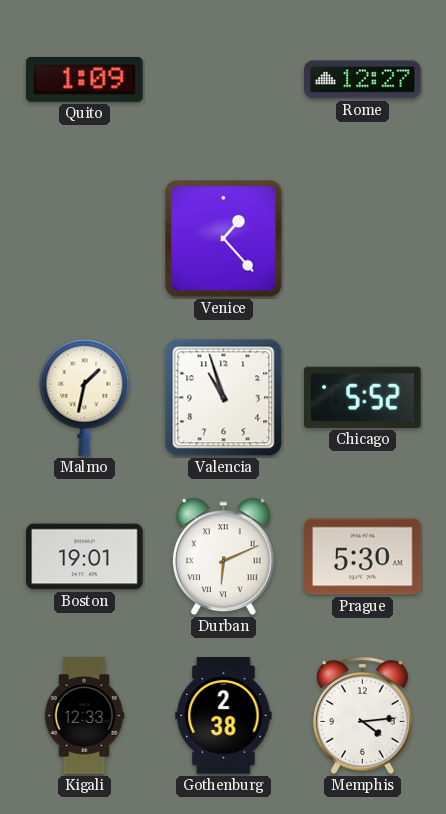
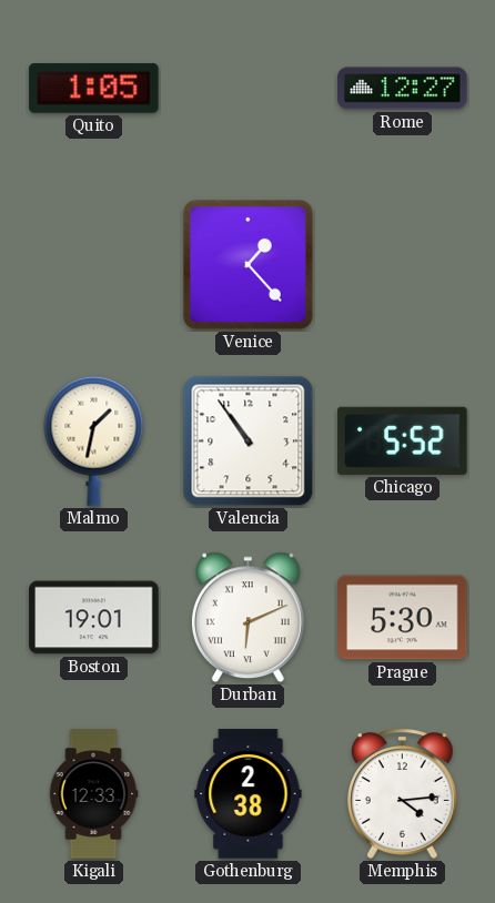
Quito: 1:09 -> 1:05 (94, 88)
Valencia: 10:57 -> 10:54 (249, 442)
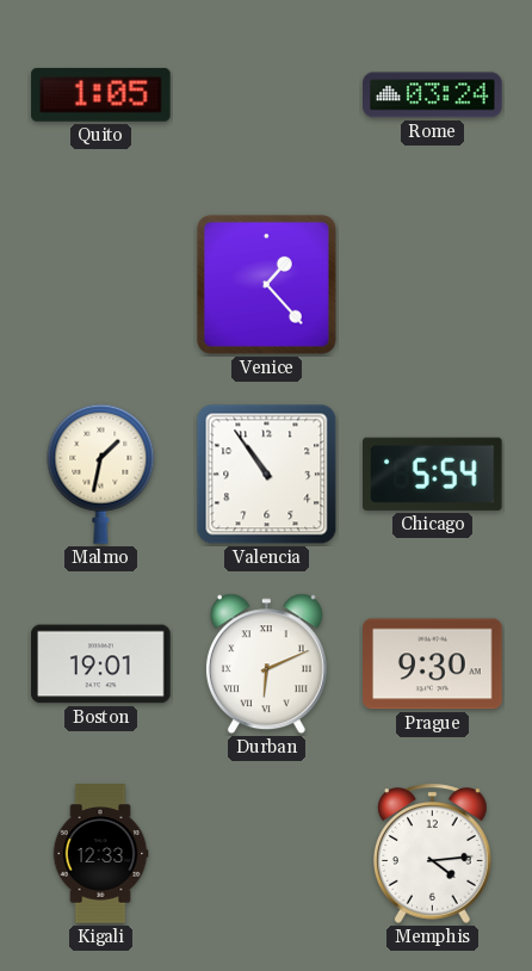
Rome: 12:27 -> 03:24 (433, 95)
Chicago: 5:52 -> 5:54 (433, 474)
Prague: 5:30 -> 9:30 (433, 664)
Gothenburg: 2:38 -> none (249, 794)
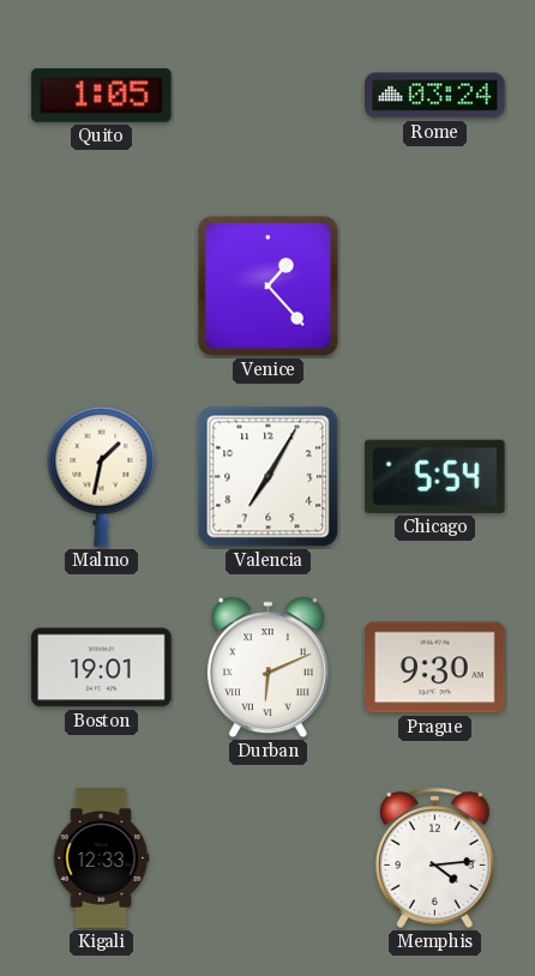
Valencia: 10:54 -> 7:05 (269, 477)
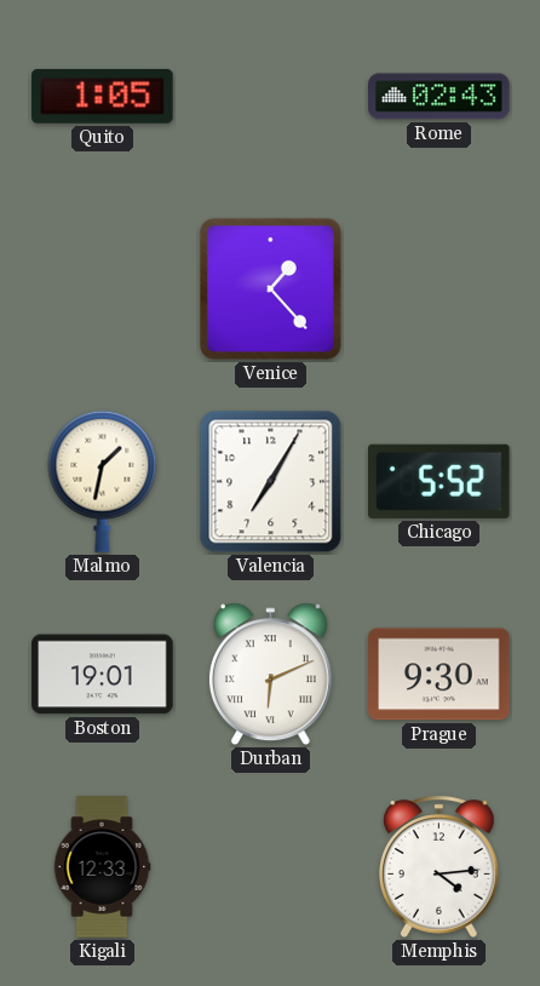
Rome: 03:24 -> 02:43 (440, 97)
Chicago: 5:54 -> 5:52 (440, 481)
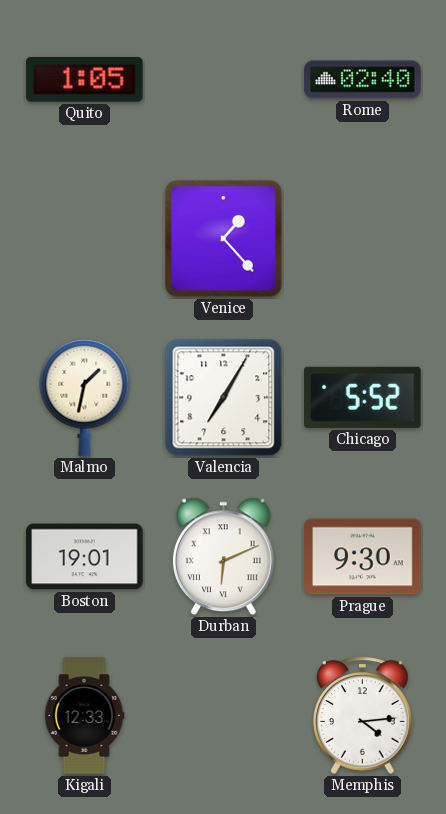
Rome: 02:43 -> 02:40 (363, 80)
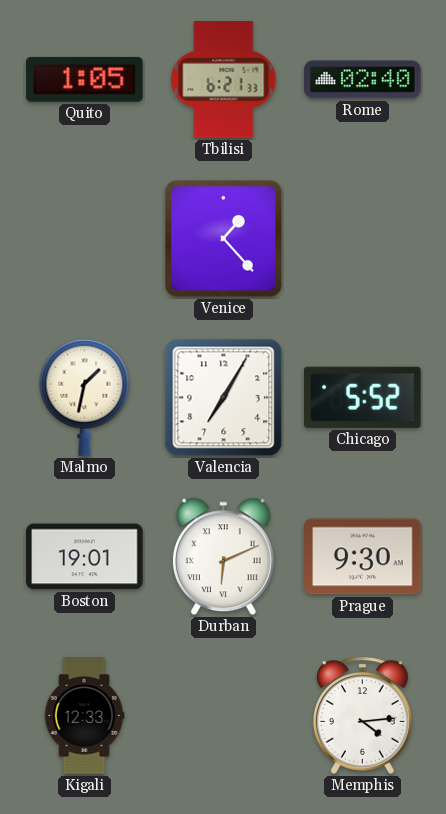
Tbilisi: none -> 6:21 (224, 80)
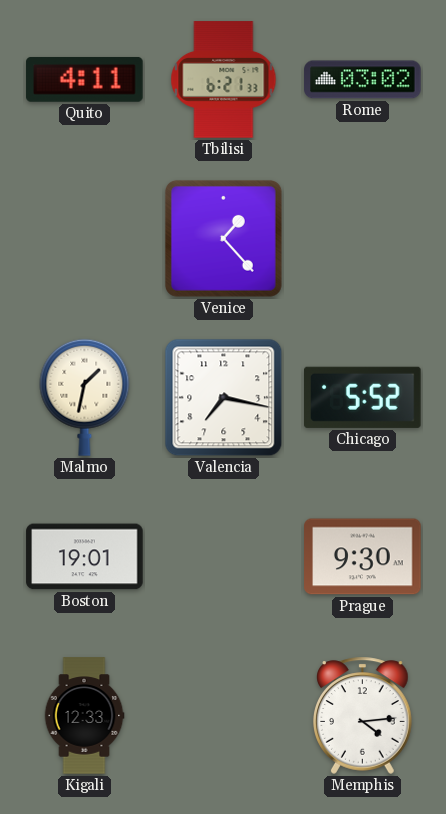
Quito: 1:05 -> 4:11 (85, 79)
Rome: 02:40 -> 03:02 (363, 80)
Valencia: 7:05 -> 7:17 (224, 398)
Durban: 6:11 -> none (223, 557)
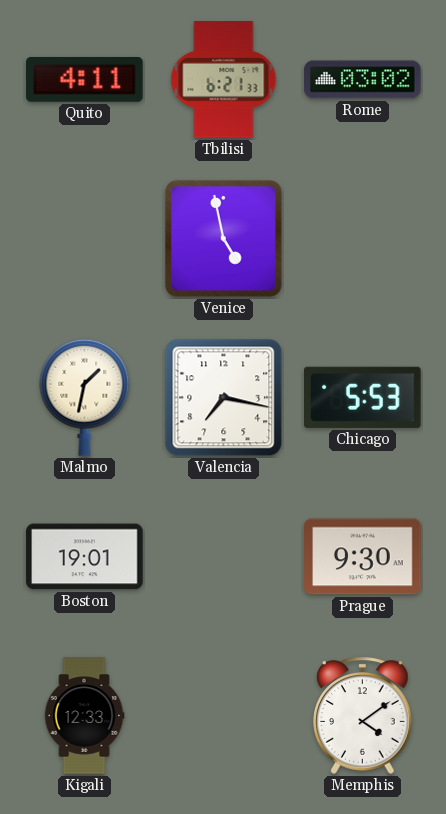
Venice: 1:23 -> 4:58 (223, 238)
Chicago: 5:52 -> 5:53 (363, 397)
Memphis: 4:14 -> 4:09 (363, 715)
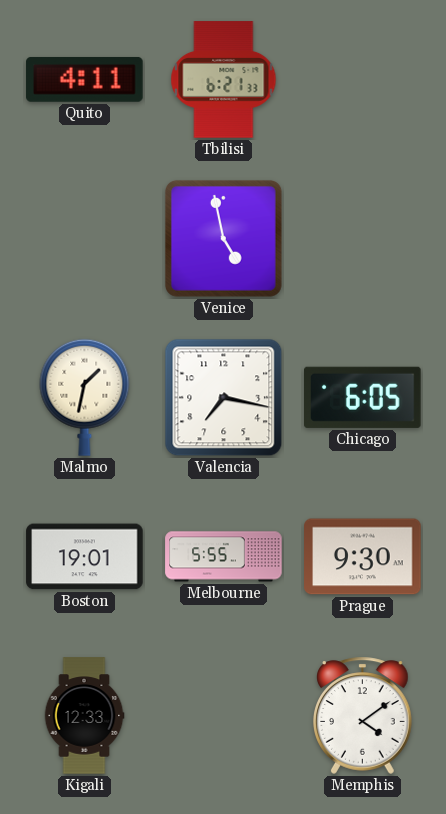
Rome: 03:02 -> none (363, 80)
Chicago: 5:53 -> 6:05 (363, 397)
Melbourne: none -> 5:55 (224, 557)
